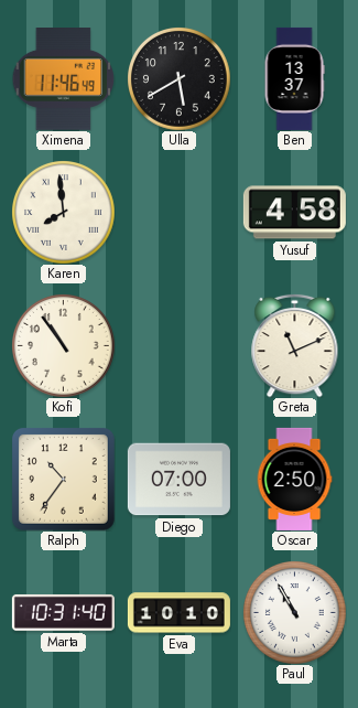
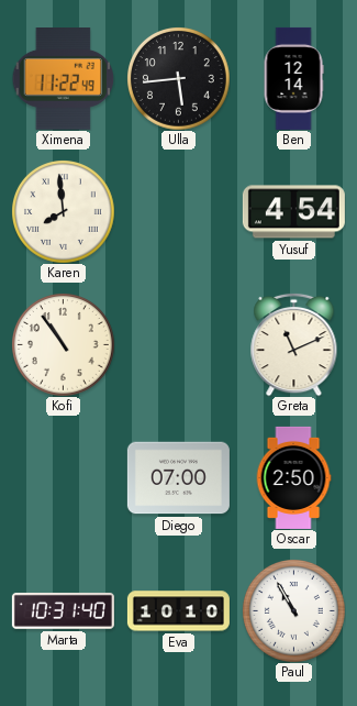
Ximena: 11:46 -> 11:22 (63, 79)
Ulla: 5:40 -> 5:44 (179, 79)
Ben: 13:37 -> 12:14 (293, 78)
Yusuf: 4:58 -> 4:54 (293, 212)
Ralph: 10:36 -> none (63, 479)
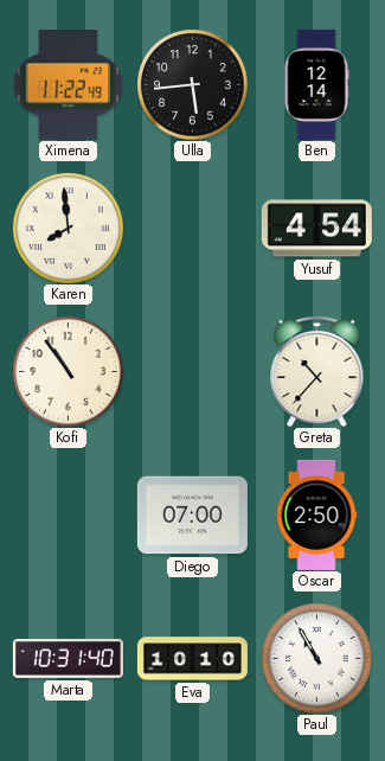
Greta: 11:11 -> 10:37 (317, 371)
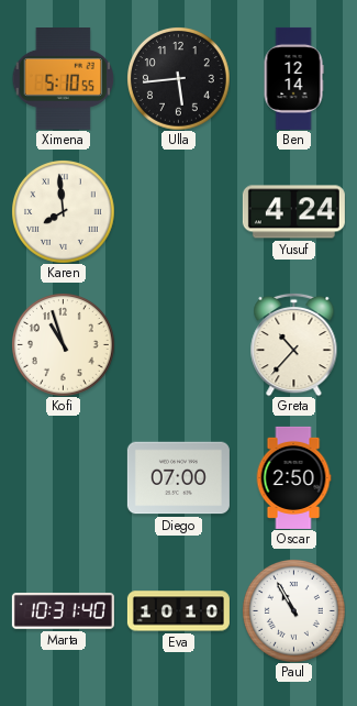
Ximena: 11:22 -> 5:10 (63, 79)
Yusuf: 4:54 -> 4:24 (293, 212)
Kofi: 10:54 -> 10:57 (64, 345)
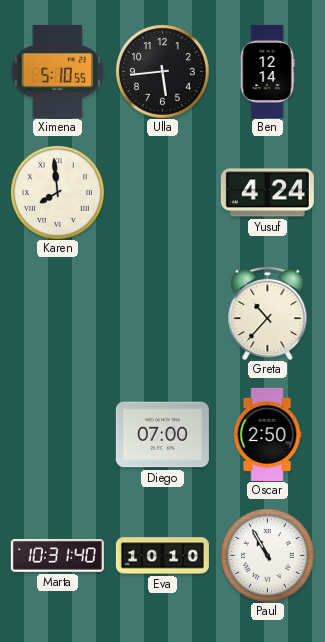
Kofi: 10:57 -> none (64, 345)
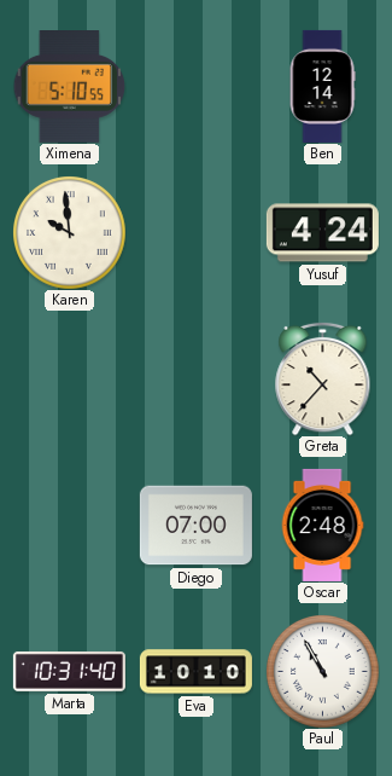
Ulla: 5:44 -> none (163, 72)
Karen: 7:59 -> 9:59 (70, 233)
Oscar: 2:50 -> 2:48 (322, 525)
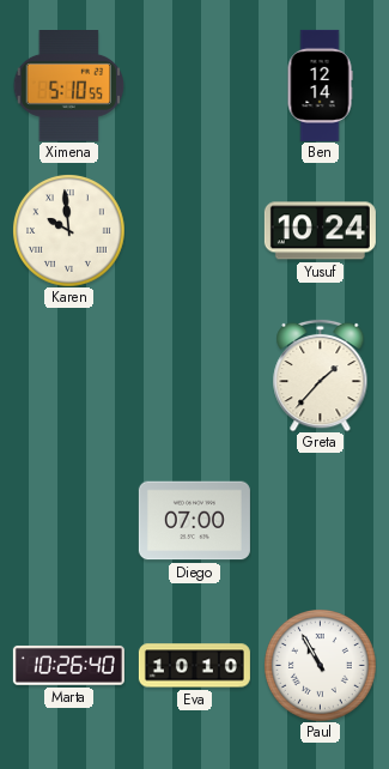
Yusuf: 4:24 -> 10:24 (320, 231)
Greta: 10:37 -> 1:37 (321, 375)
Oscar: 2:48 -> none (322, 525)
Marta: 10:31 -> 10:26 (68, 665)
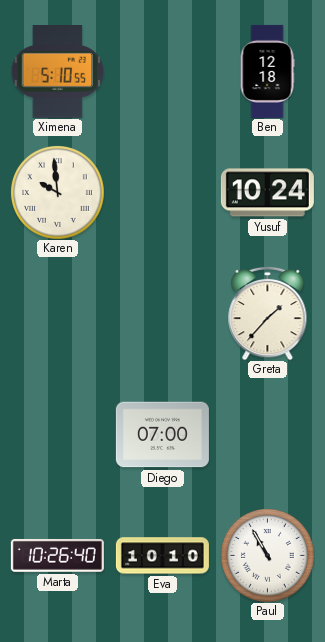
Ben: 12:14 -> 12:18 (267, 71)
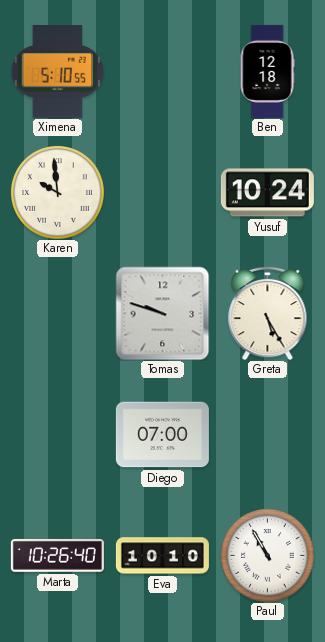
Tomas: none -> 9:48 (162, 313)
Greta: 1:37 -> 5:25 (268, 313)
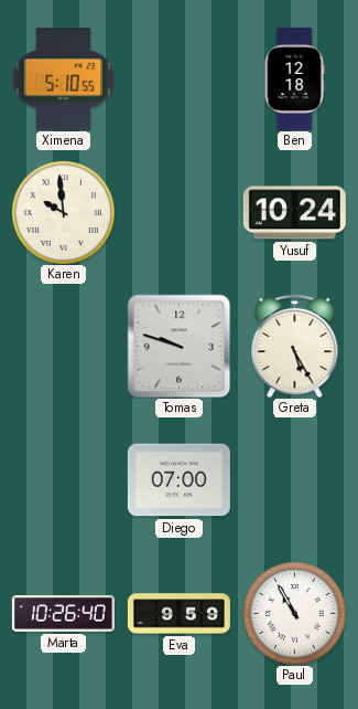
Eva: 10:10 -> 9:59 (178, 614)
